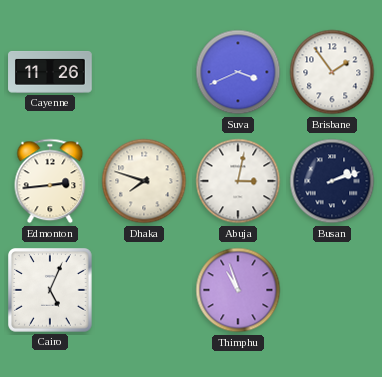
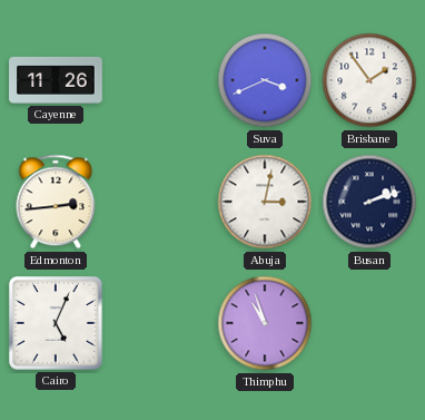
Dhaka: 7:48 -> none (144, 181)
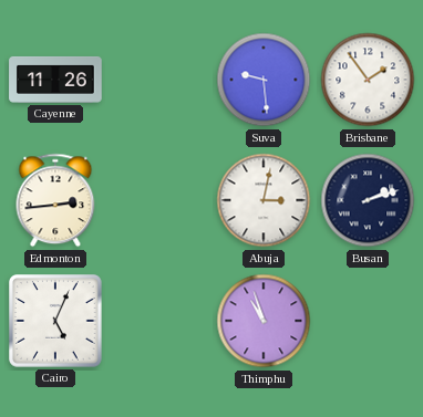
Suva: 3:41 -> 9:29 (264, 80)
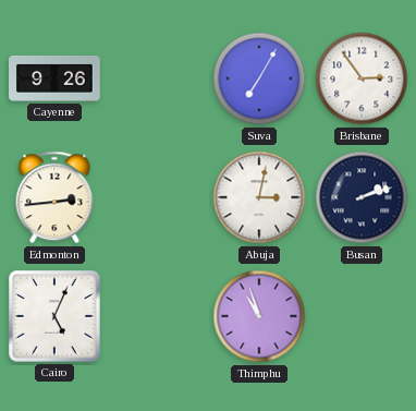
Cayenne: 11:26 -> 9:26 (54, 78)
Suva: 9:29 -> 7:05 (259, 78)
Brisbane: 1:54 -> 2:54 (362, 78)
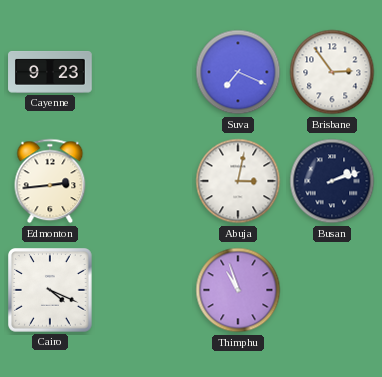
Cayenne: 9:26 -> 9:23 (50, 72)
Suva: 7:05 -> 7:19 (238, 72)
Cairo: 5:04 -> 4:19 (51, 291)
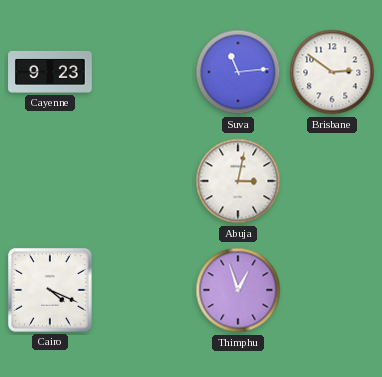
Suva: 7:19 -> 11:14 (238, 72)
Brisbane: 2:54 -> 2:51 (332, 72)
Edmonton: 2:44 -> none (50, 181)
Busan: 2:12 -> none (332, 181)
Thimphu: 10:57 -> 12:57 (238, 290)
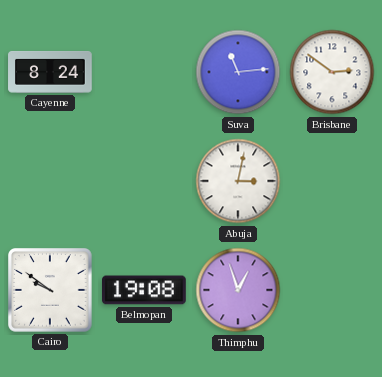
Cayenne: 9:23 -> 8:24 (50, 72)
Cairo: 4:19 -> 9:51 (51, 291)
Belmopan: none -> 19:08 (144, 290)
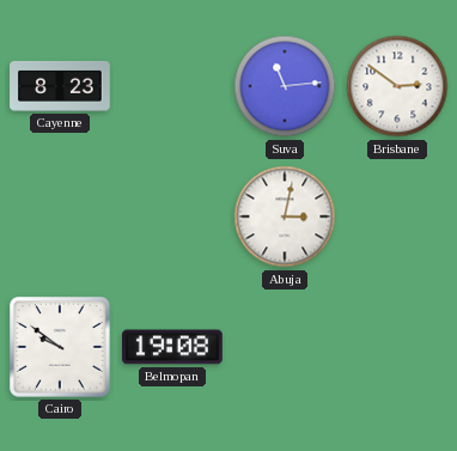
Cayenne: 8:24 -> 8:23 (60, 86)
Thimphu: 12:57 -> none (238, 290)
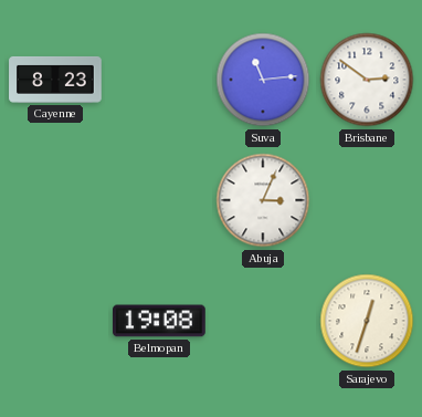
Abuja: 3:02 -> 3:04 (263, 200)
Cairo: 9:51 -> none (61, 348)
Sarajevo: none -> 12:33 (367, 321)
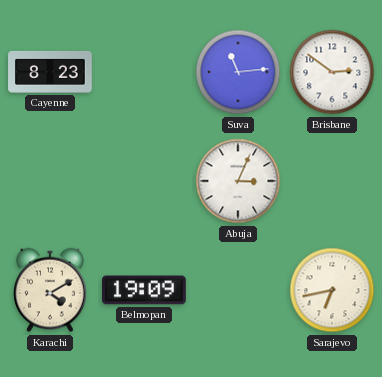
Karachi: none -> 4:10 (51, 290)
Belmopan: 19:08 -> 19:09 (144, 290)
Sarajevo: 12:33 -> 6:43 (332, 290)
